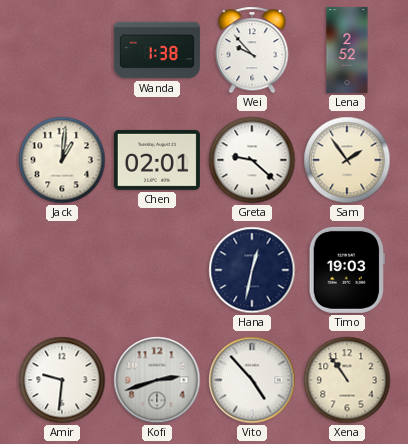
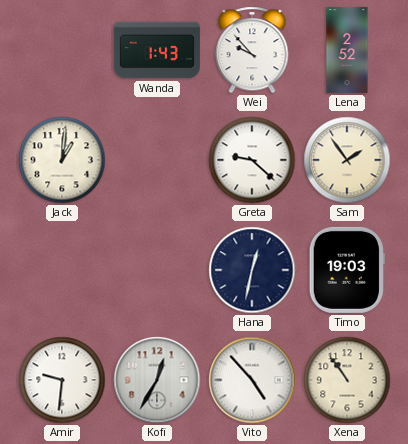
Wanda: 1:38 -> 1:43 (157, 50)
Chen: 02:01 -> none (157, 160)
Kofi: 2:42 -> 12:35 (157, 380)
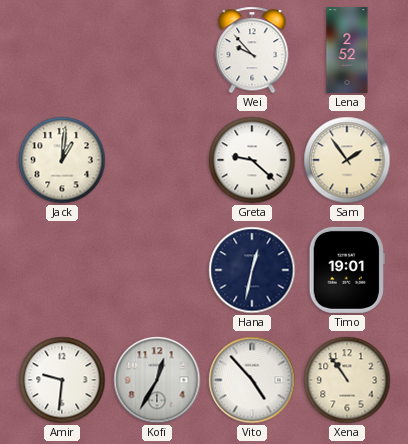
Wanda: 1:43 -> none (157, 50)
Timo: 19:03 -> 19:01 (347, 270)
